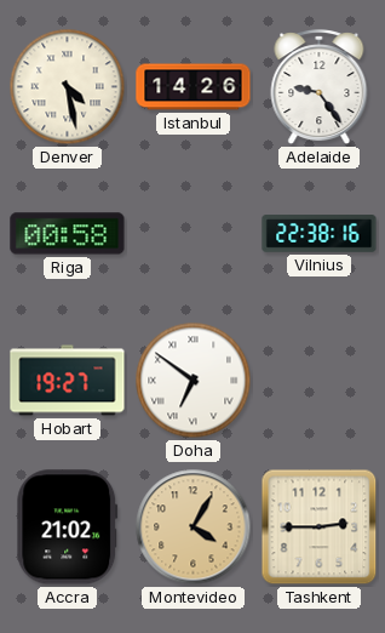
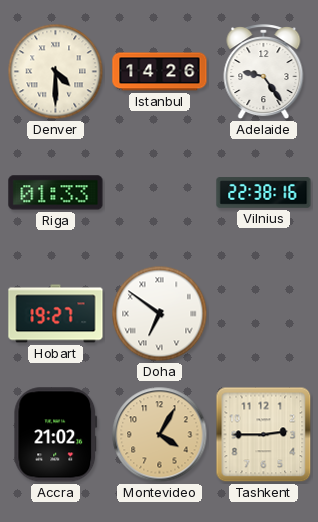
Denver: 4:28 -> 4:30 (56, 72)
Riga: 00:58 -> 01:33 (56, 193)
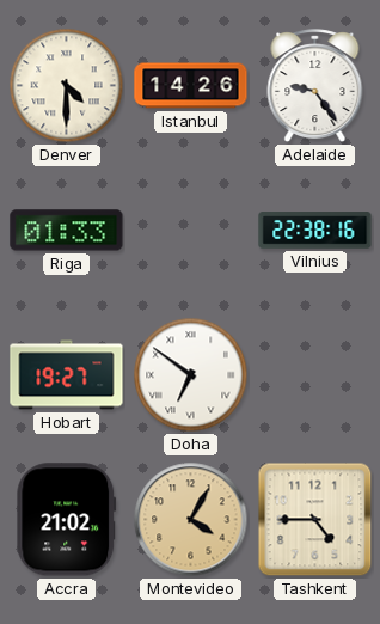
Tashkent: 2:45 -> 4:45 (315, 520)
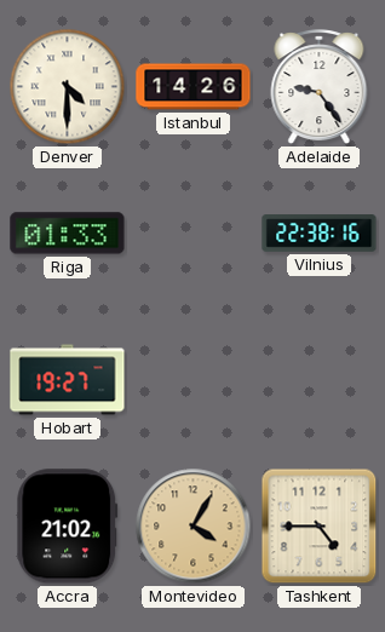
Doha: 6:51 -> none (191, 375)
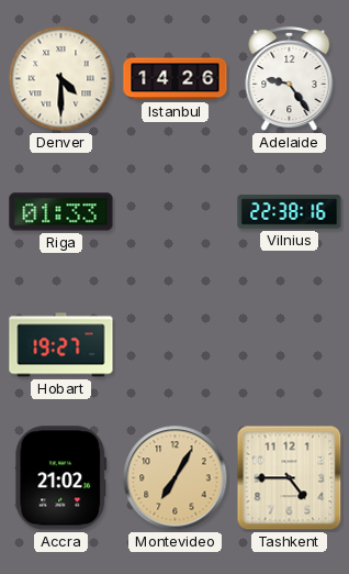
Montevideo: 4:05 -> 7:05 (176, 478)
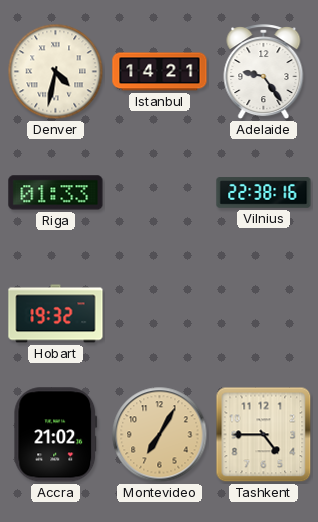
Denver: 4:30 -> 4:32 (56, 72)
Istanbul: 14:26 -> 14:21 (160, 72)
Hobart: 19:27 -> 19:32 (56, 314)
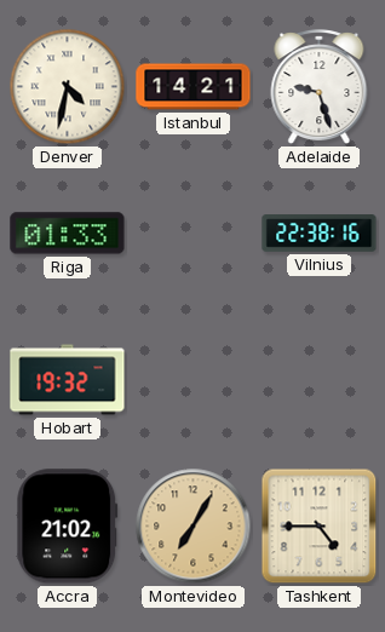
Adelaide: 9:24 -> 9:27 (320, 87)
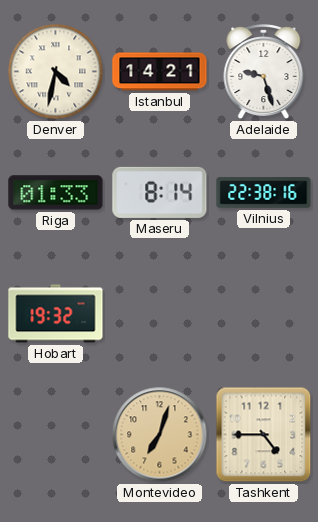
Maseru: none -> 8:14 (160, 192)
Accra: 21:02 -> none (68, 527)
Montevideo: 7:05 -> 7:03 (160, 435)
